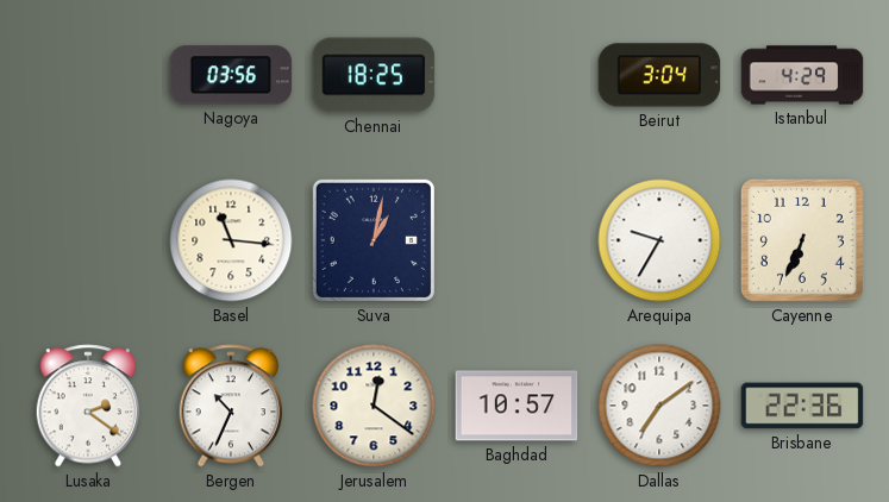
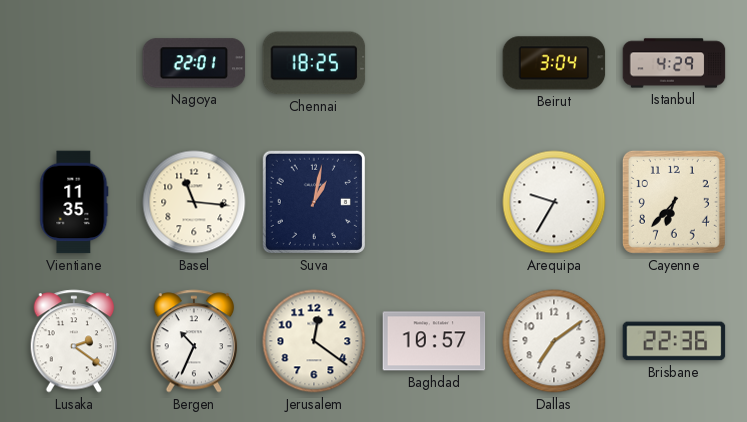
Nagoya: 03:56 -> 22:01 (194, 63)
Vientiane: none -> 11:35 (74, 202)
Cayenne: 6:34 -> 6:37 (674, 202)
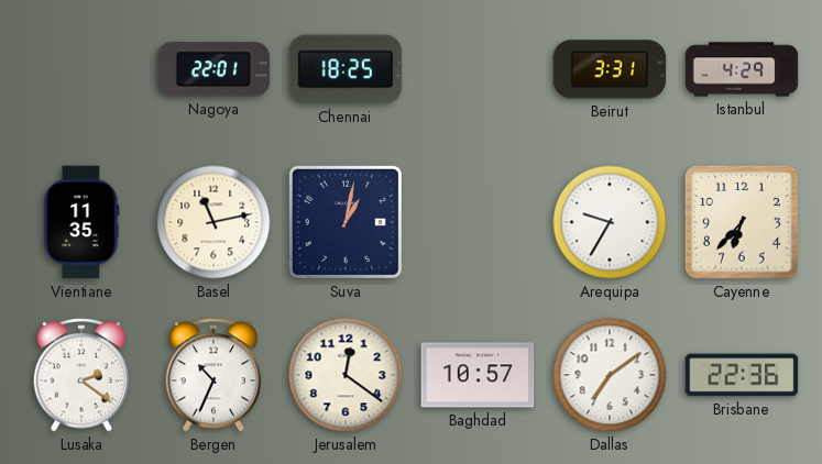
Beirut: 3:04 -> 3:31 (610, 69)
Basel: 11:16 -> 11:13 (213, 222)
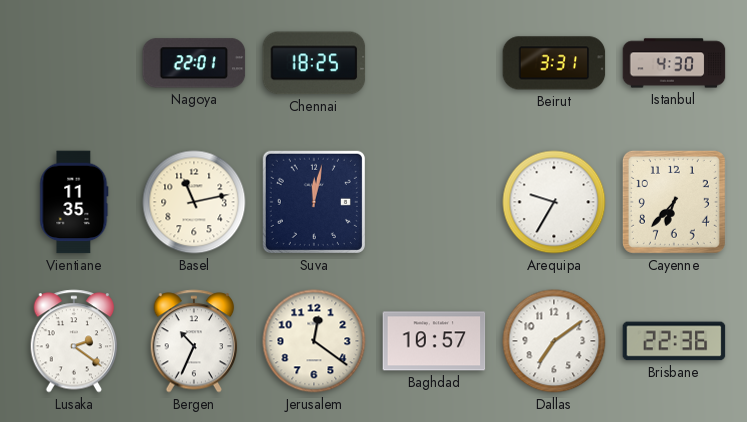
Istanbul: 4:29 -> 4:30 (674, 63)
Suva: 1:02 -> 12:02 (314, 202)
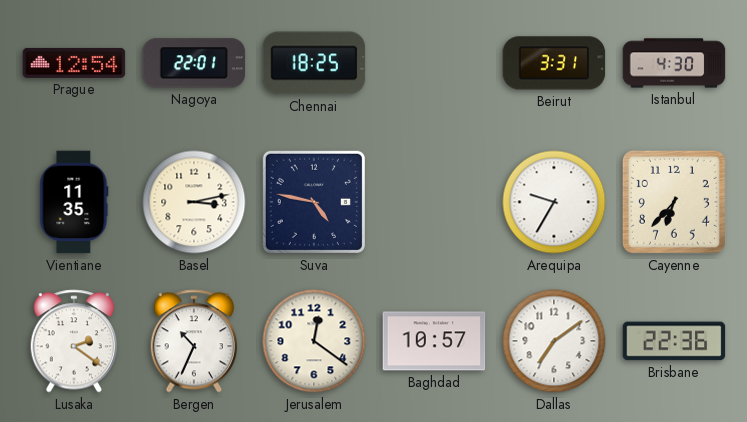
Prague: none -> 12:54 (74, 63)
Basel: 11:13 -> 3:13 (194, 202)
Suva: 12:02 -> 4:47 (314, 202)
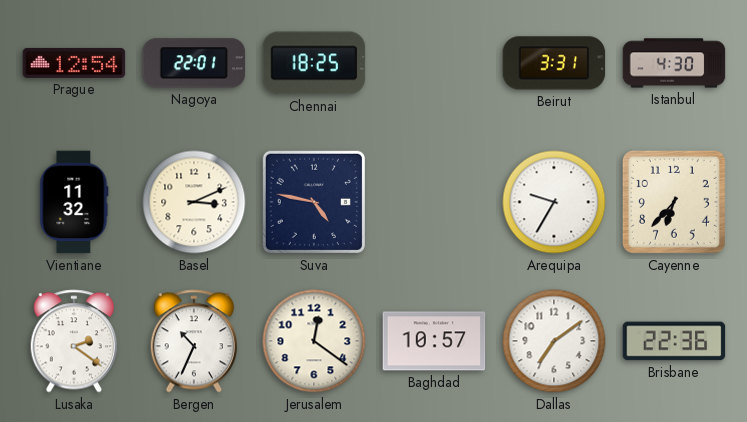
Vientiane: 11:35 -> 11:32 (74, 202)
Basel: 3:13 -> 3:11 (194, 202)
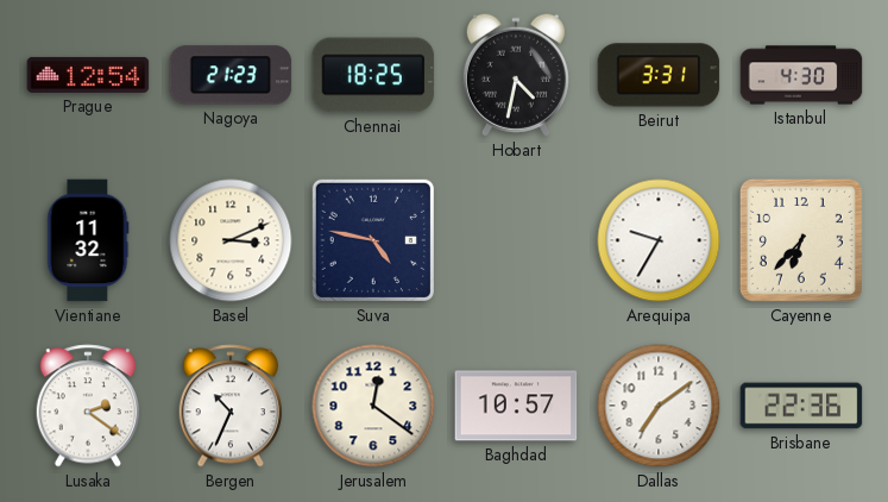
Nagoya: 22:01 -> 21:23 (231, 75)
Hobart: none -> 4:32 (516, 75)
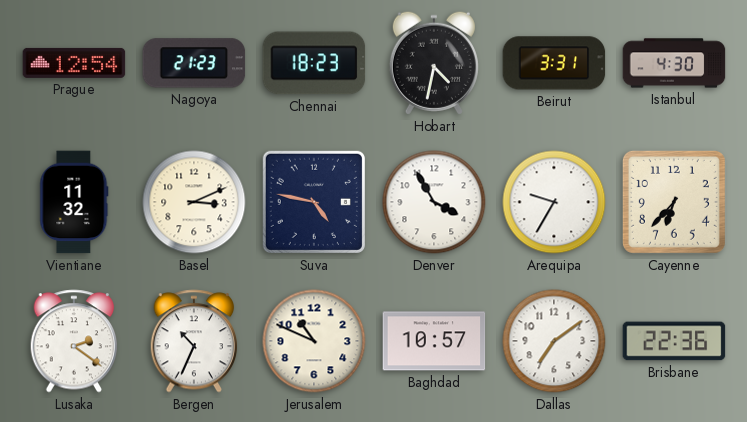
Chennai: 18:25 -> 18:23 (314, 63)
Denver: none -> 3:55 (434, 202)
Jerusalem: 12:21 -> 10:49 (314, 341)
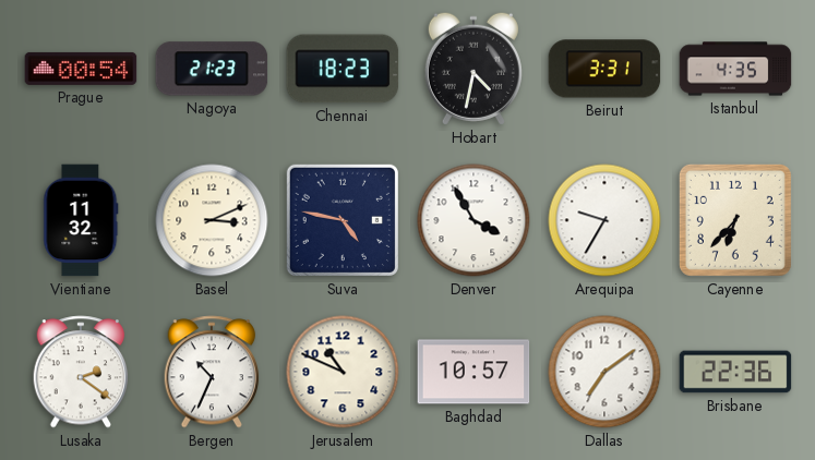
Prague: 12:54 -> 00:54 (81, 69)
Istanbul: 4:30 -> 4:35 (735, 69)
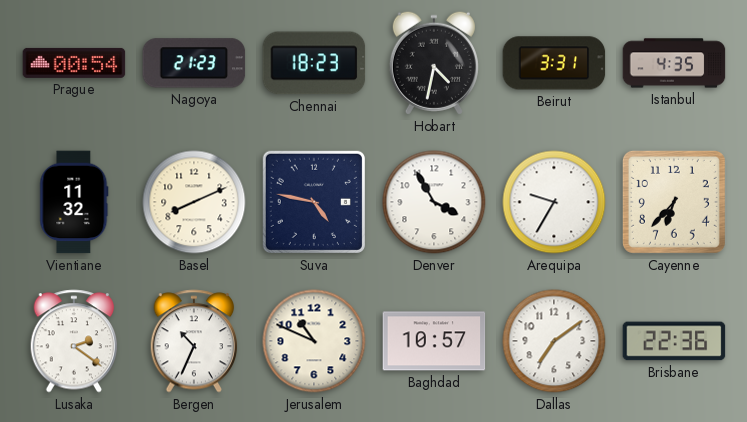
Basel: 3:11 -> 8:11 (194, 202)
